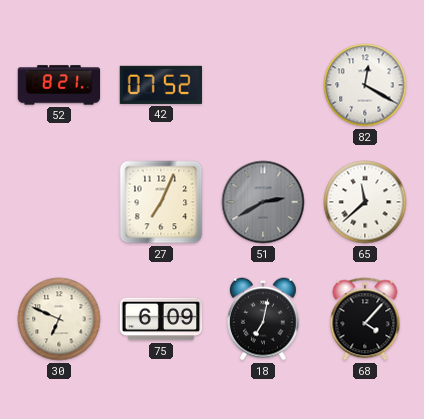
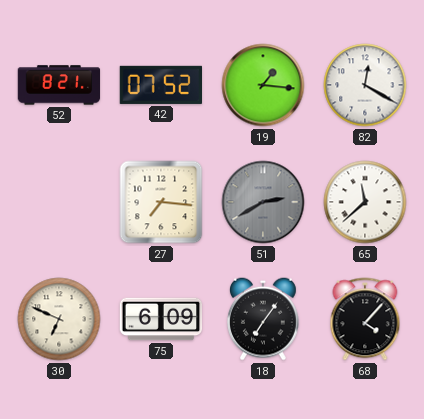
19: none -> 1:16 (263, 85)
27: 7:04 -> 7:16 (161, 202)
18: 7:02 -> 7:06 (264, 319)
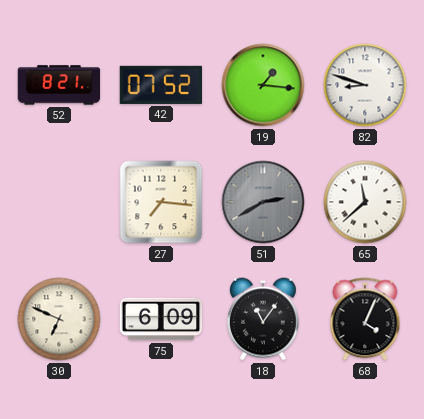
82: 12:20 -> 8:48 (365, 85)
18: 7:06 -> 11:06 (264, 319)
68: 4:07 -> 4:04 (365, 319)
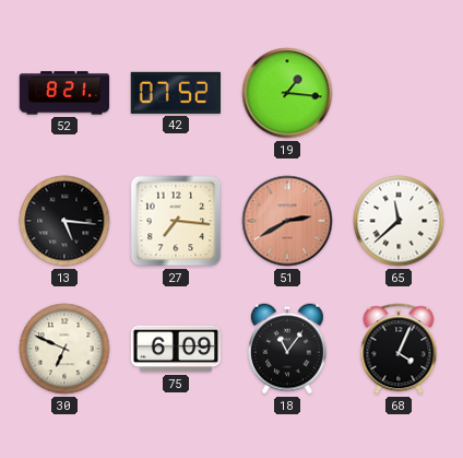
82: 8:48 -> none (365, 85)
13: none -> 5:16 (64, 221)
51 dial: grey -> salmon (287, 221)
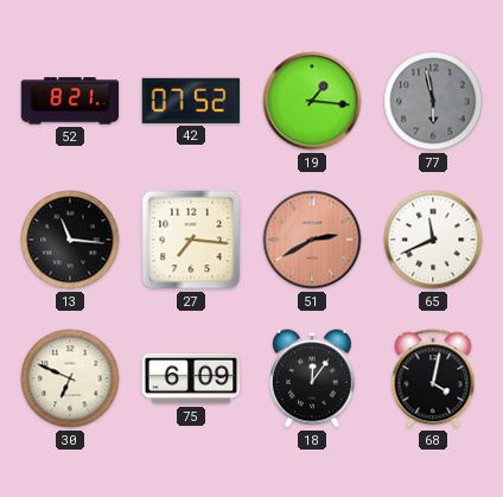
77: none -> 5:58 (433, 101)
13: 5:16 -> 11:16 (70, 240)
65: 11:38 -> 11:41 (433, 240)
18: 11:06 -> 12:06 (313, 378)
68: 4:04 -> 4:02 (433, 378)
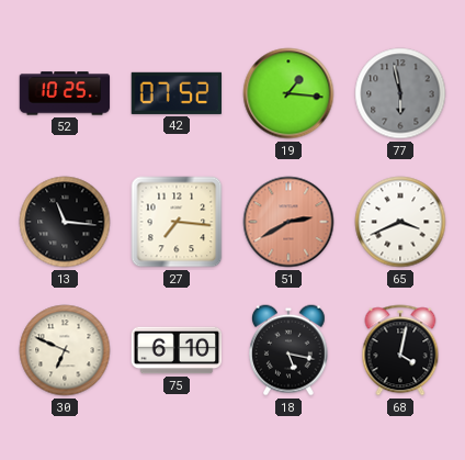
52: 8:21 -> 10:25 (65, 93)
65: 11:41 -> 3:41 (400, 222)
75: 6:09 -> 6:10 (177, 350)
18: 12:06 -> 5:17 (290, 350)
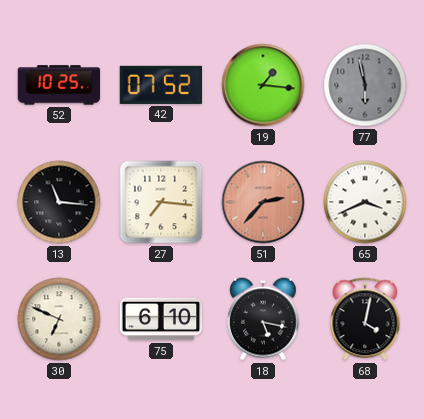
51: 2:40 -> 2:37 (263, 202)
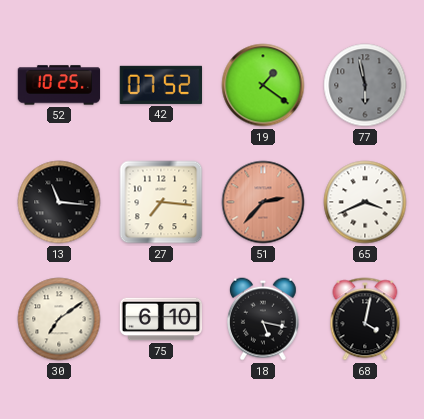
19: 1:16 -> 1:21 (263, 85)
30: 6:49 -> 7:09 (59, 319)
